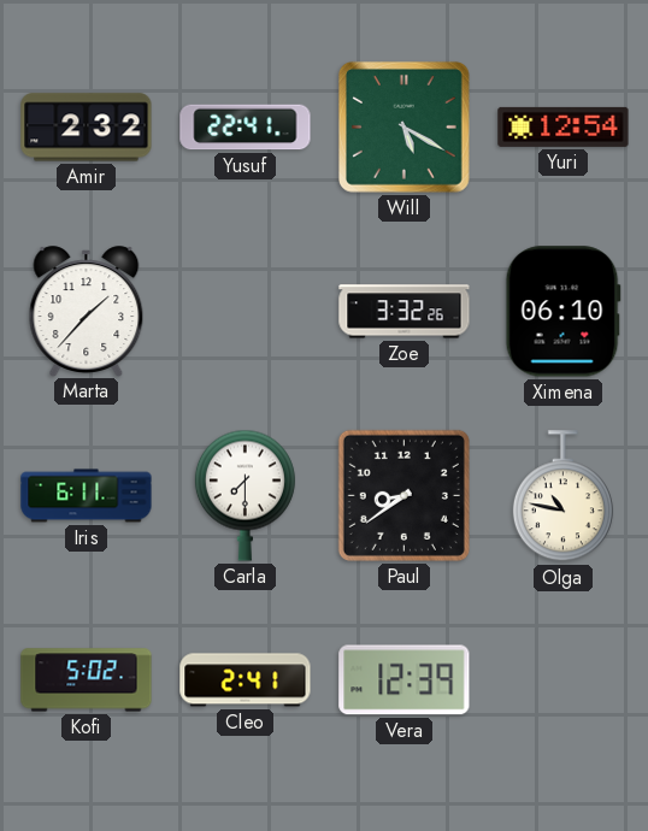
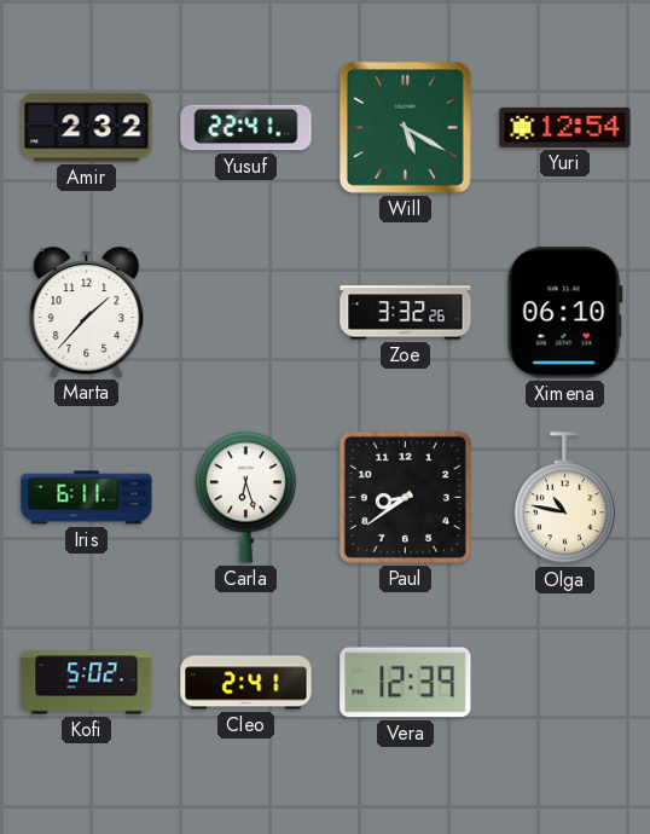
Carla: 7:30 -> 6:27 (245, 497)
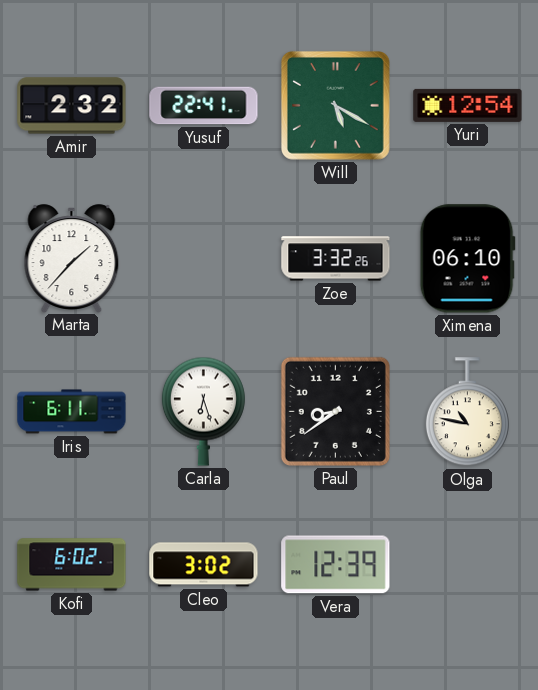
Kofi: 5:02 -> 6:02 (72, 565)
Cleo: 2:41 -> 3:02 (204, 565)
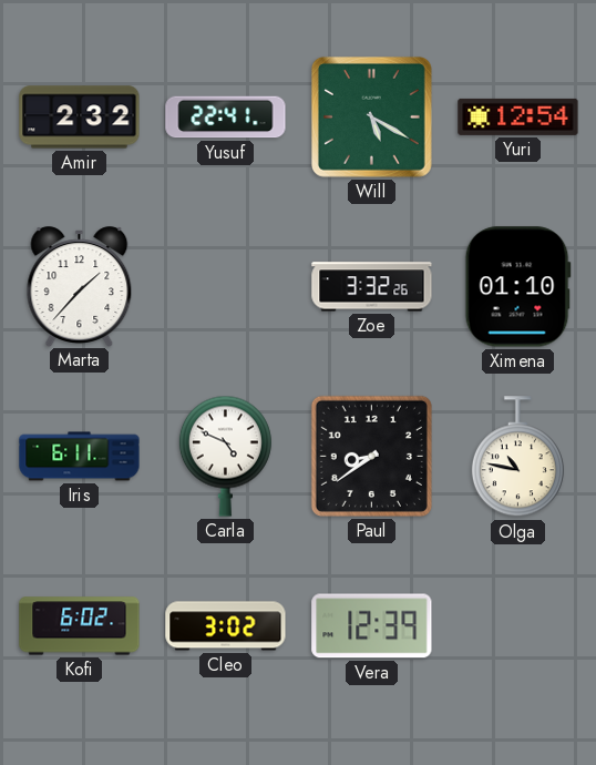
Ximena: 06:10 -> 01:10 (517, 287)
Carla: 6:27 -> 4:49 (225, 456)
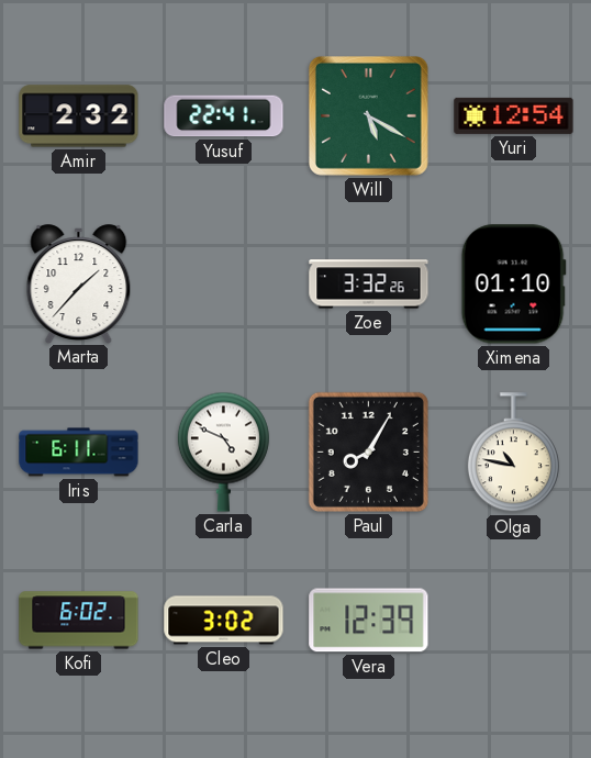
Paul: 8:39 -> 8:05 (368, 452)
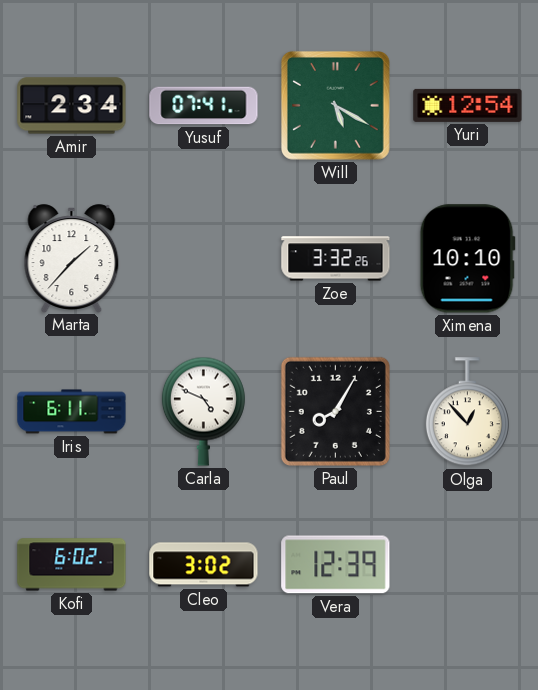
Amir: 2:32 -> 2:34 (72, 106)
Yusuf: 22:41 -> 07:41 (204, 106)
Ximena: 01:10 -> 10:10 (467, 259)
Olga: 10:47 -> 12:53 (467, 412)
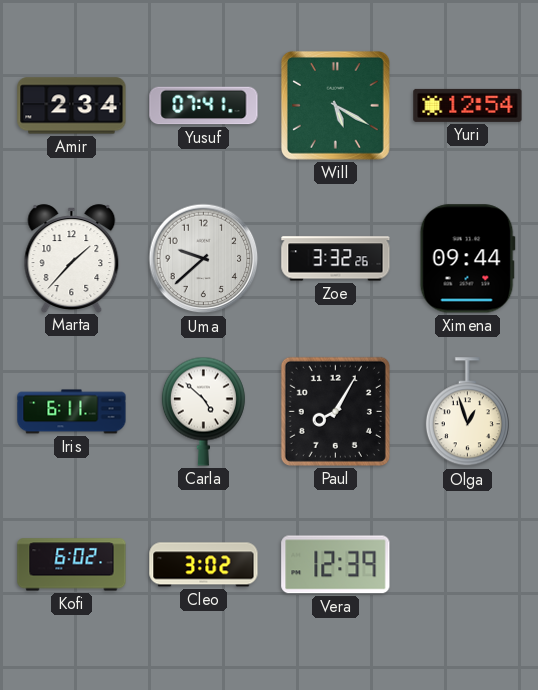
Uma: none -> 9:38 (204, 259)
Ximena: 10:10 -> 09:44 (467, 259)
Carla: 4:49 -> 4:52 (203, 411)
Olga: 12:53 -> 12:57 (467, 412)
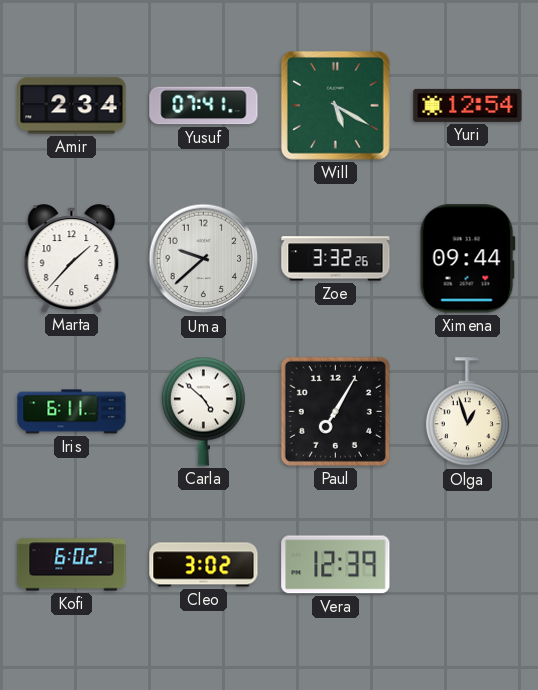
Paul: 8:05 -> 7:05 (335, 411)
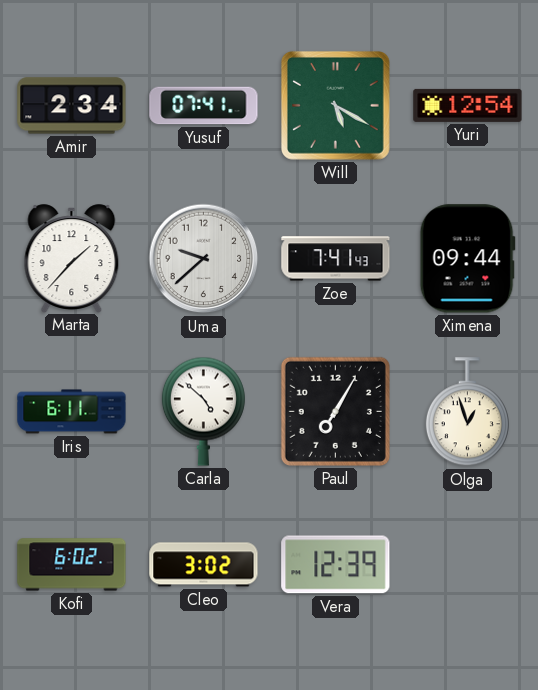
Zoe: 3:32 -> 7:41 (336, 259)
